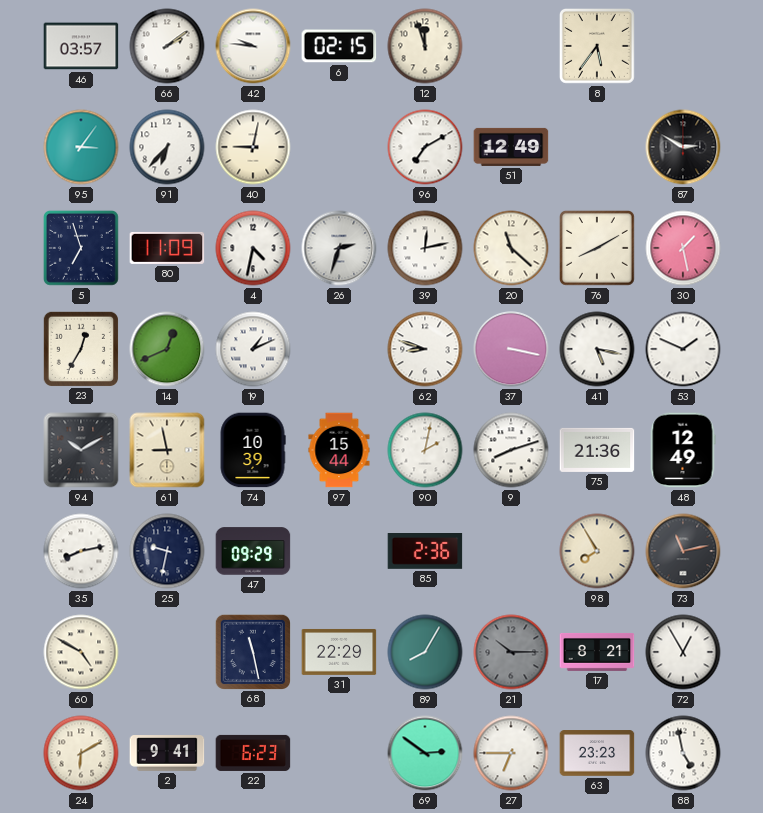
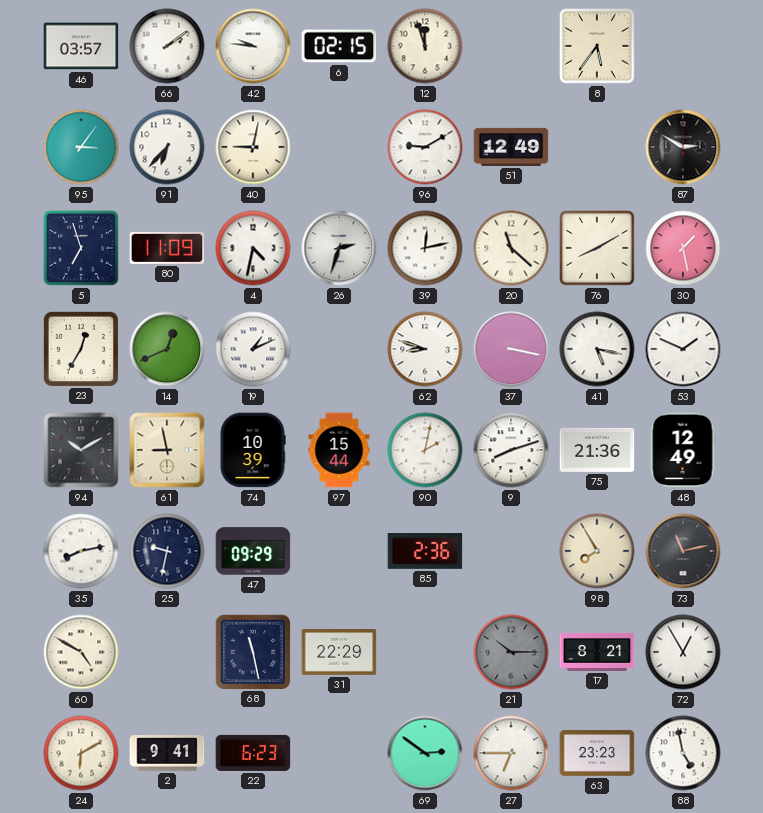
96: 7:10 -> 9:10 (425, 147)
89: 8:05 -> none (425, 652)
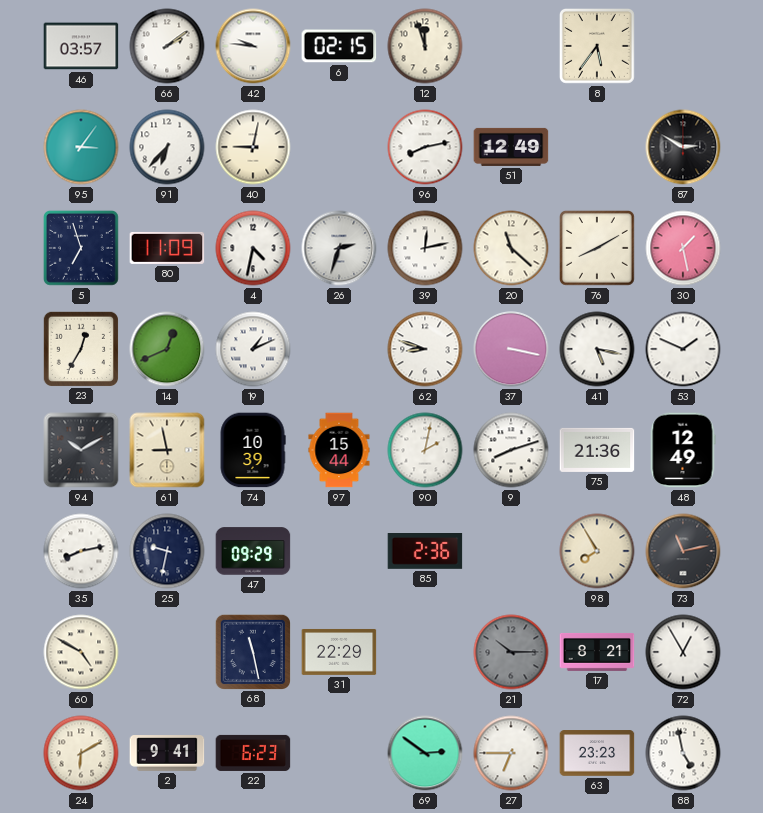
96: 9:10 -> 8:13 (425, 147)
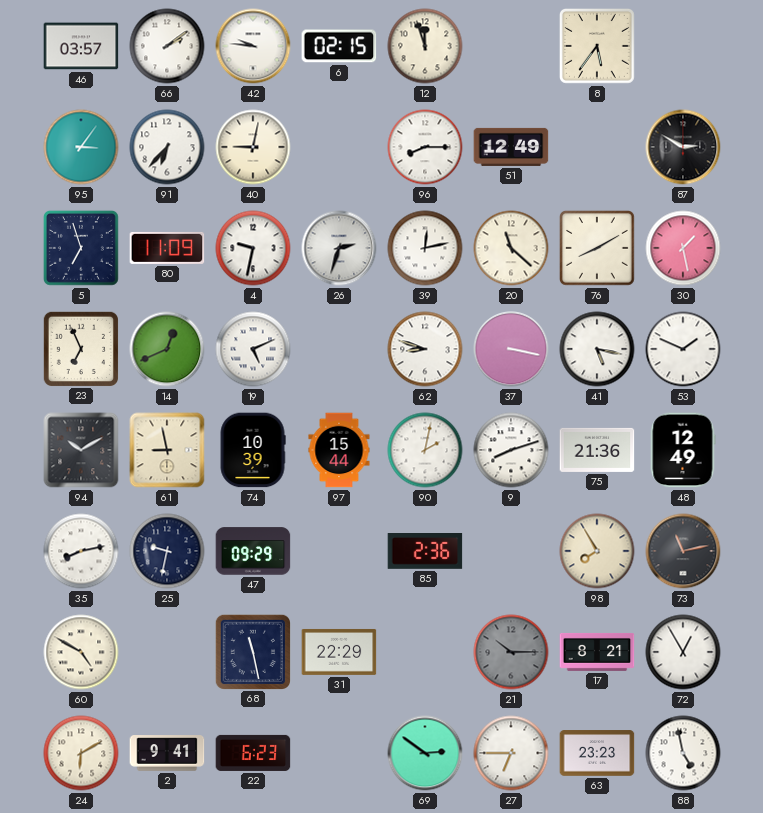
96: 8:13 -> 8:15 (425, 147)
4: 4:32 -> 9:32 (253, 248)
23: 12:35 -> 6:56 (80, 348)
19: 1:11 -> 5:11 (253, 349)
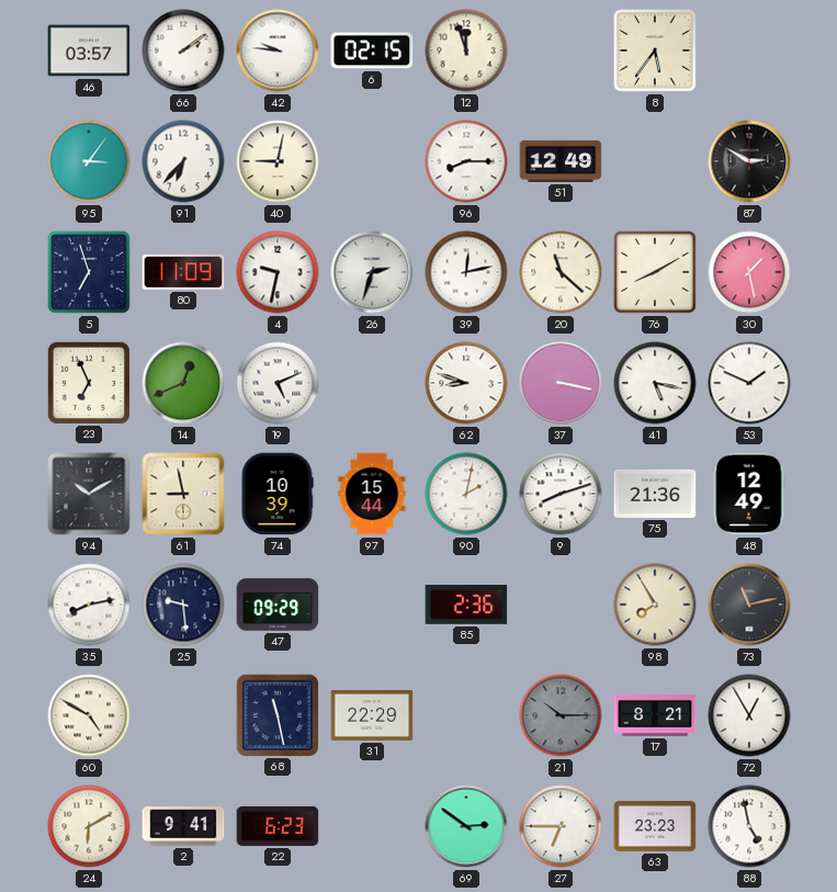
25: 9:32 -> 9:29 (183, 605)
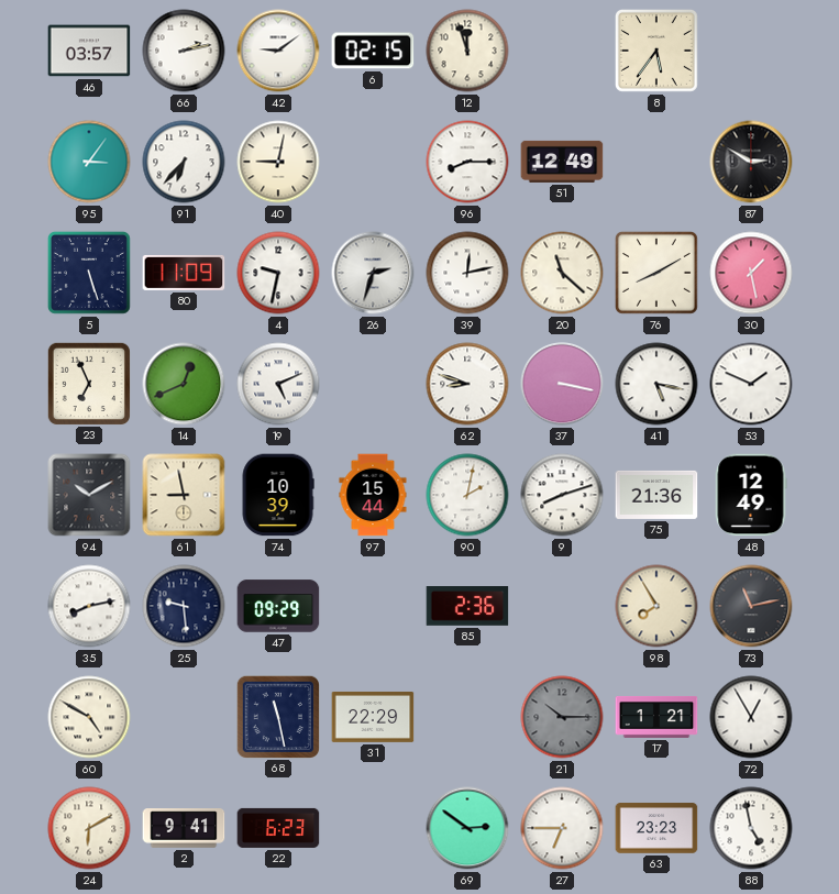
66: 2:09 -> 2:13 (184, 51)
42: 9:46 -> 9:09 (278, 51)
5: 6:57 -> 5:27 (89, 273)
17: 8:21 -> 1:21 (656, 717)
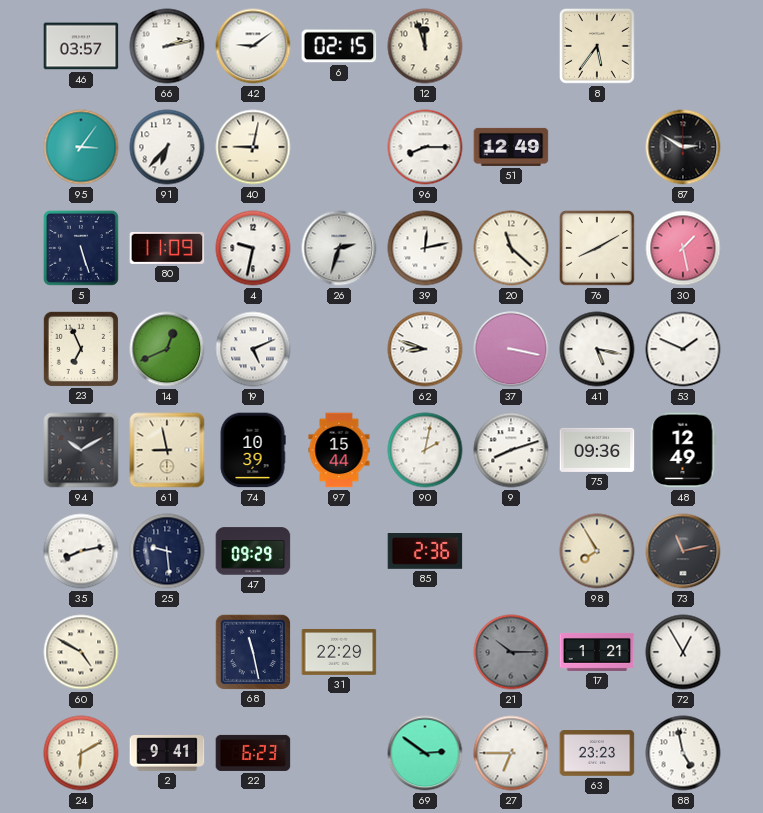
75: 21:36 -> 09:36 (597, 450)
